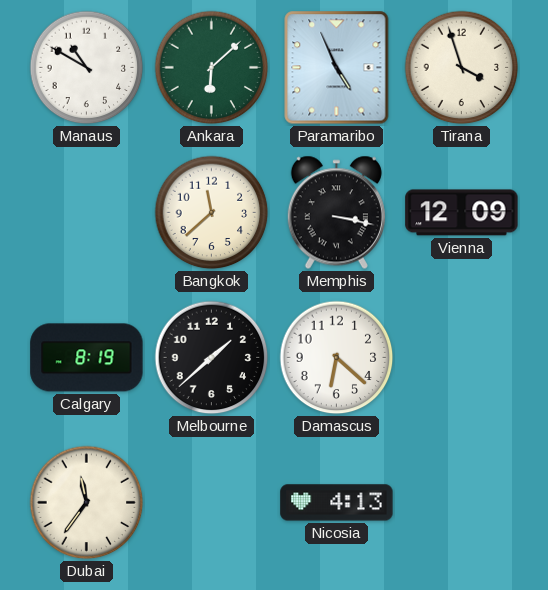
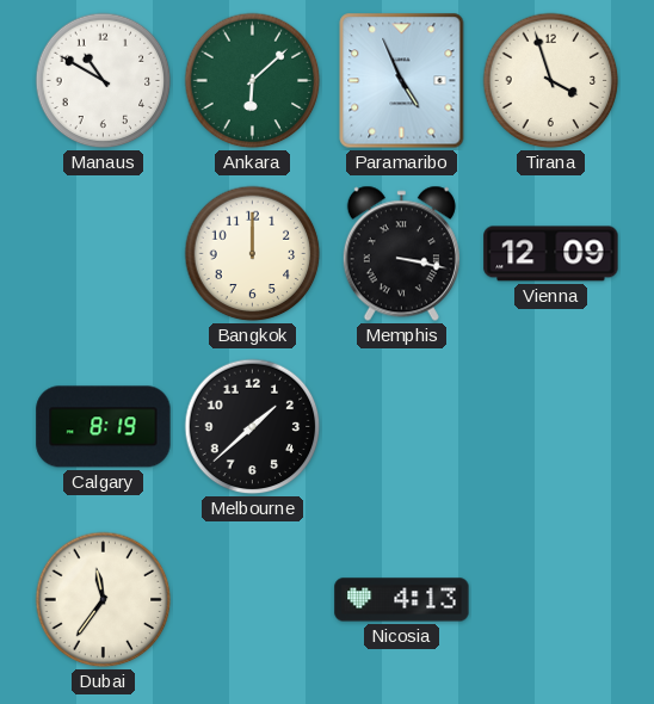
Bangkok: 11:38 -> 12:00 (253, 254)
Damascus: 6:22 -> none (337, 358)
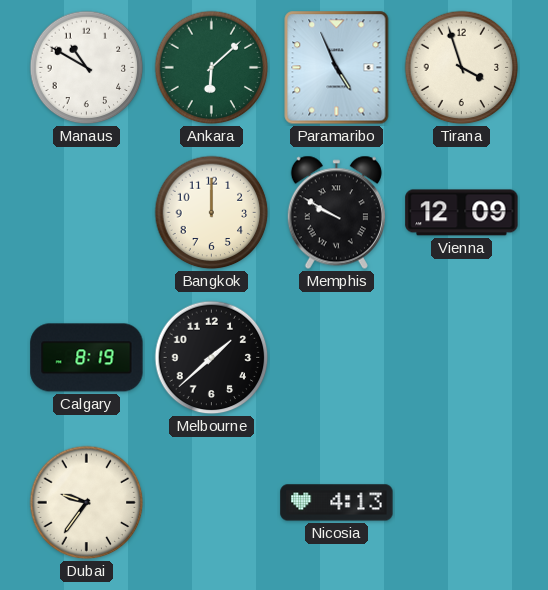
Memphis: 3:17 -> 9:50 (336, 213)
Dubai: 11:36 -> 9:36 (87, 503)
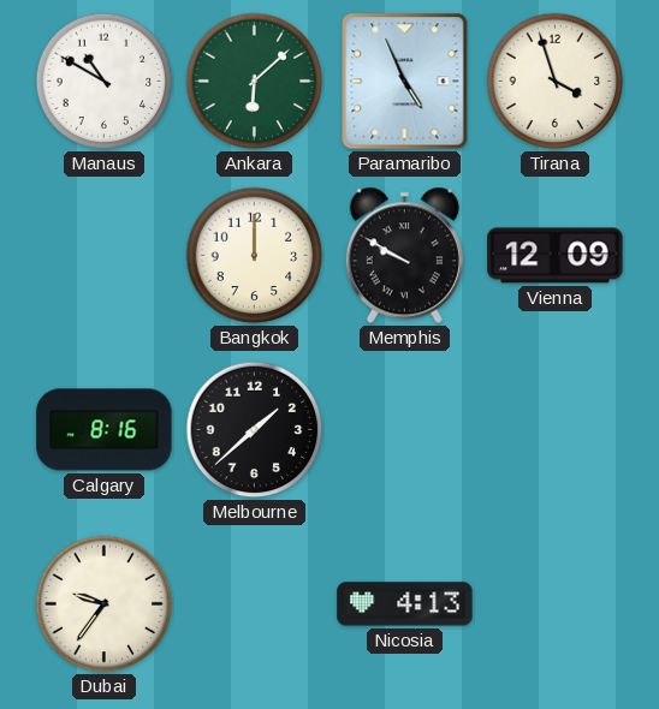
Calgary: 8:19 -> 8:16 (105, 430)
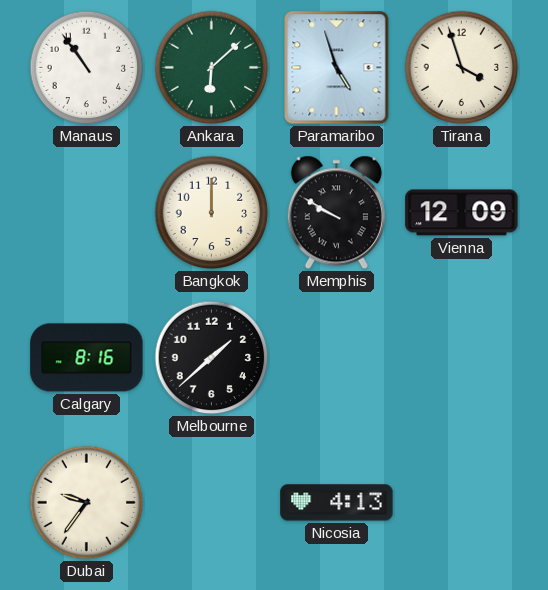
Manaus: 10:50 -> 10:54 (87, 68)
Paramaribo: 4:56 -> 4:57 (337, 68)
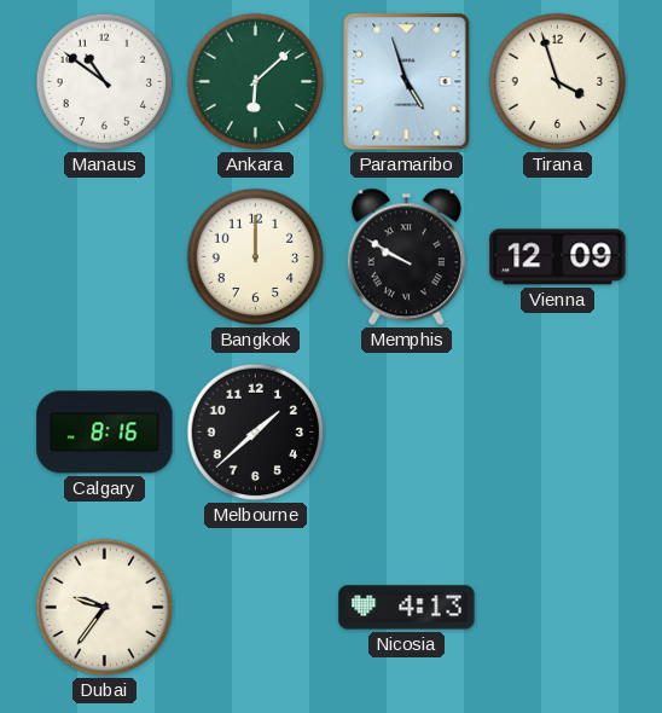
Manaus: 10:54 -> 10:51 (105, 82)
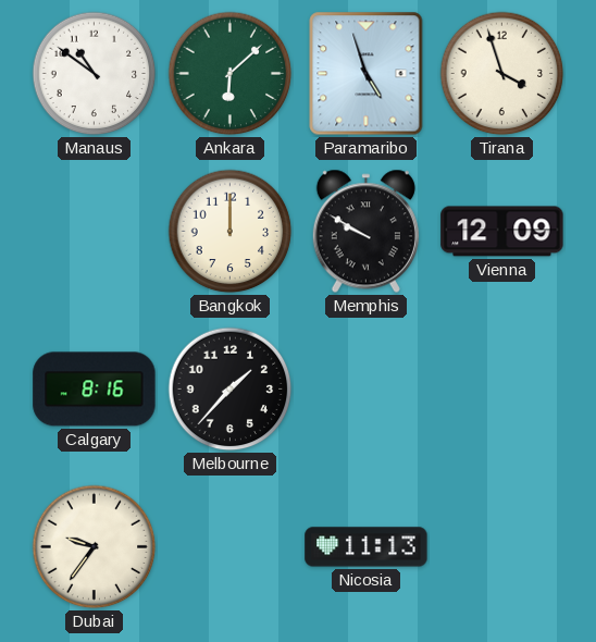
Melbourne: 1:38 -> 1:37 (231, 390)
Nicosia: 4:13 -> 11:13 (367, 547)
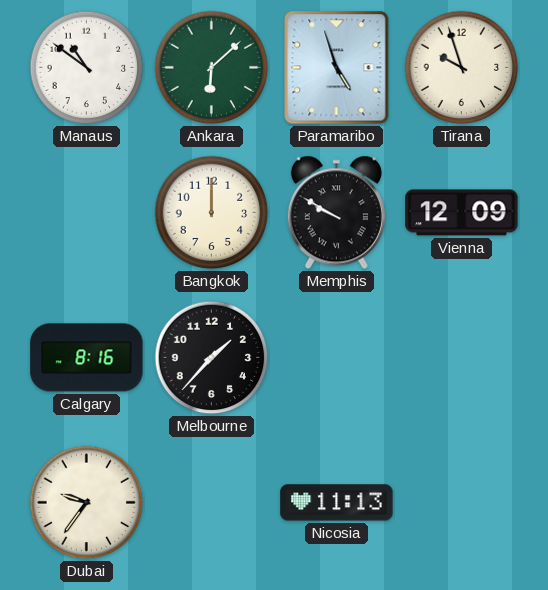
Tirana: 3:57 -> 9:57 (462, 68)
